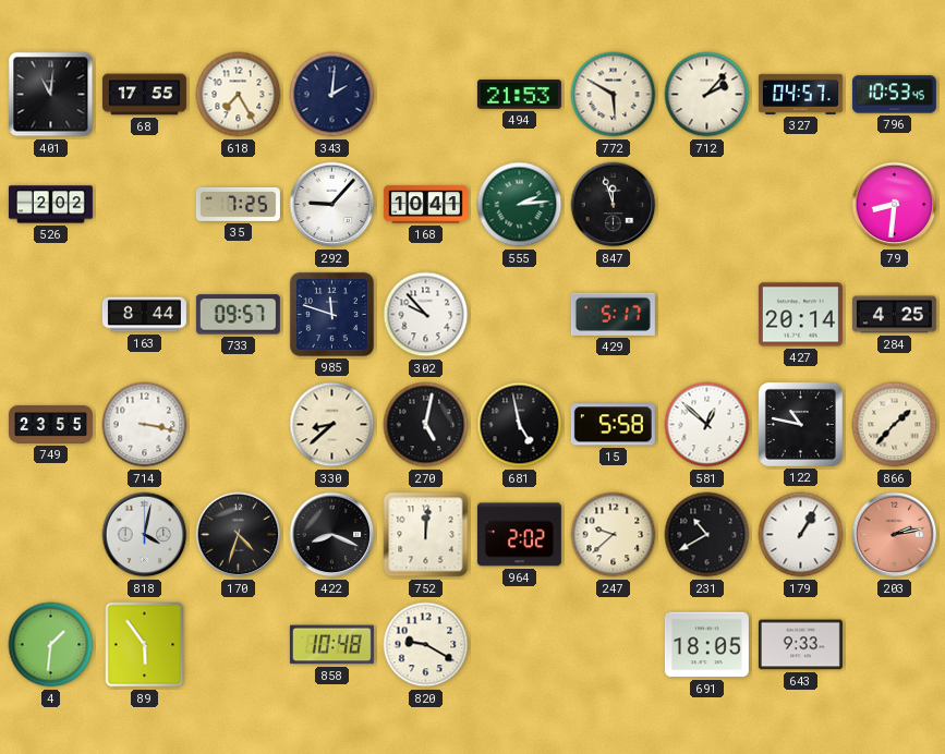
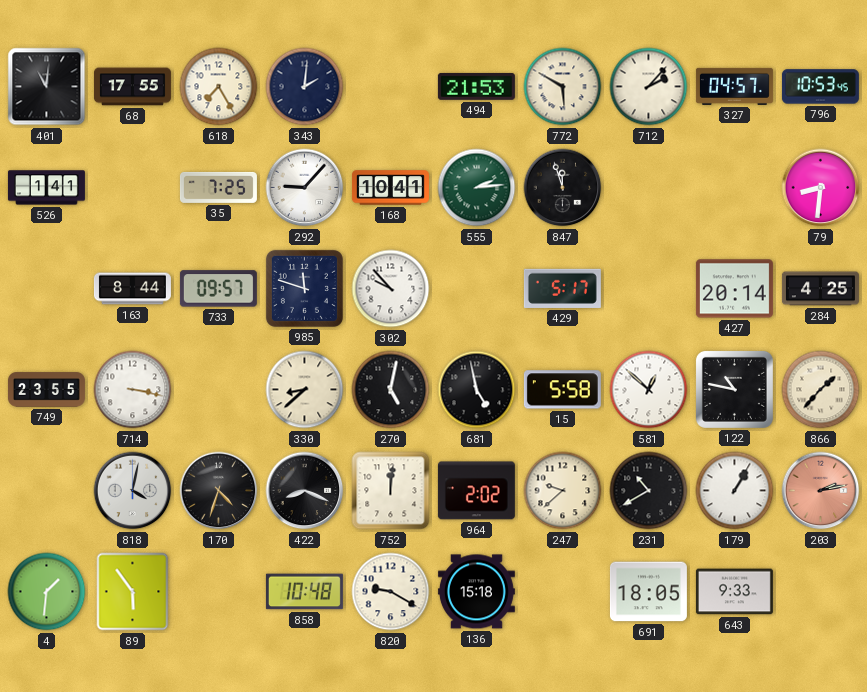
526: 2:02 -> 1:41 (46, 188)
136: none -> 15:18 (476, 592)
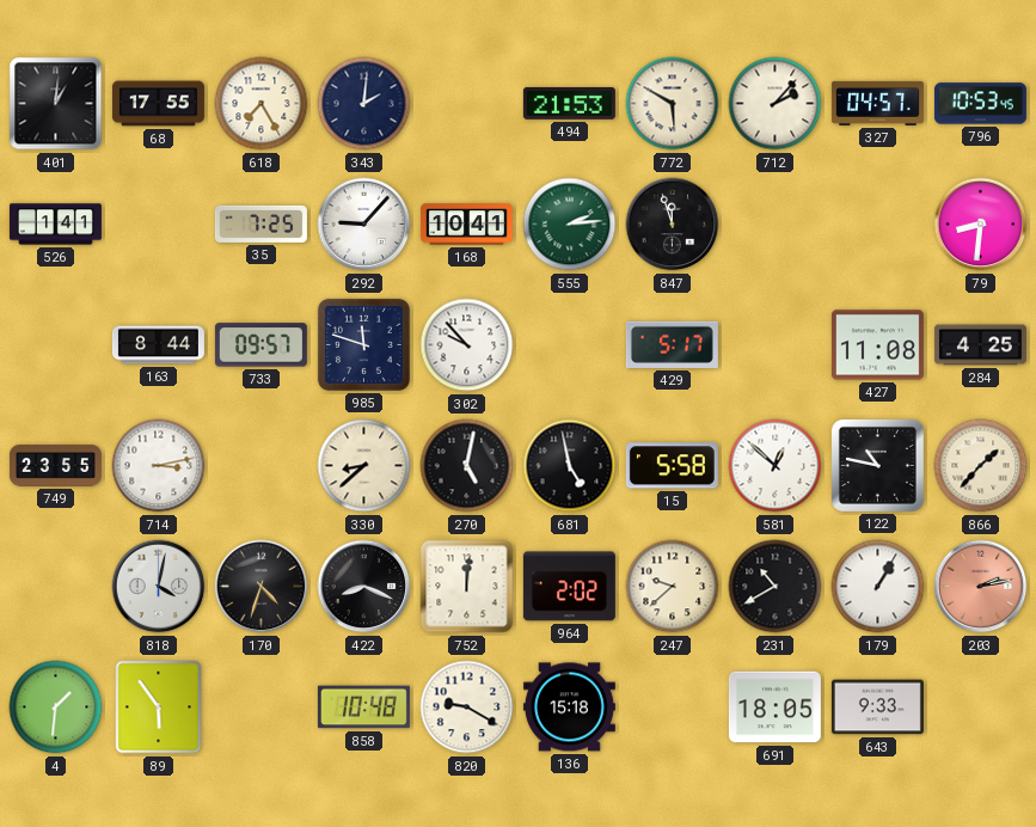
401: 11:01 -> 1:01 (56, 104)
427: 20:14 -> 11:08 (877, 345)
714: 3:17 -> 3:13 (159, 466)
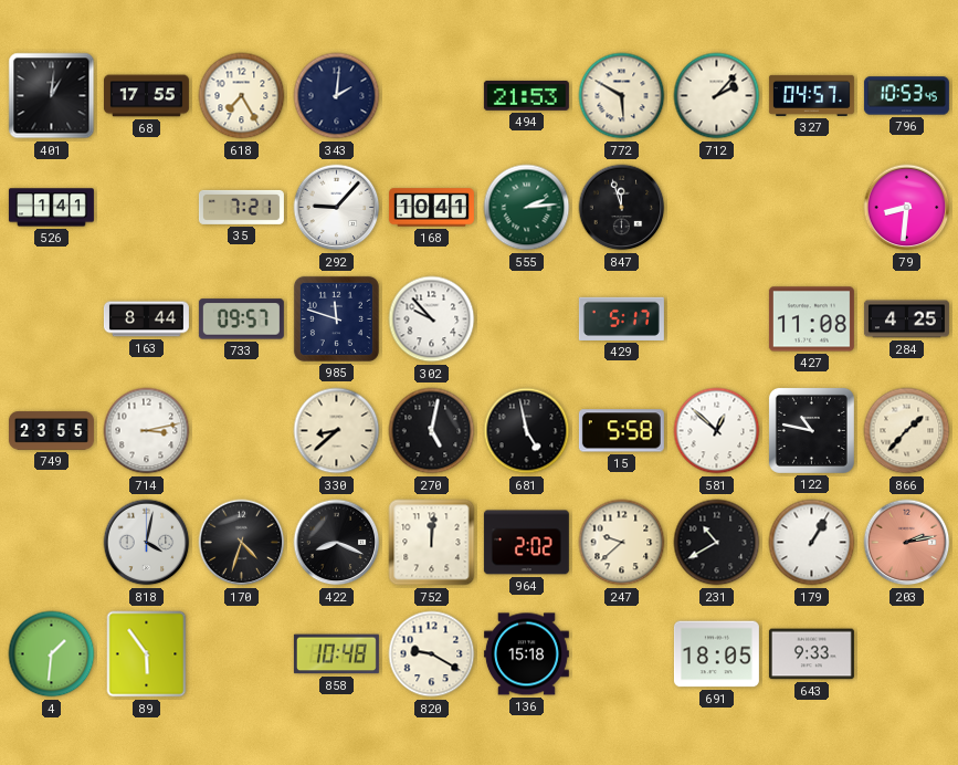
35: 7:25 -> 7:21 (241, 207)
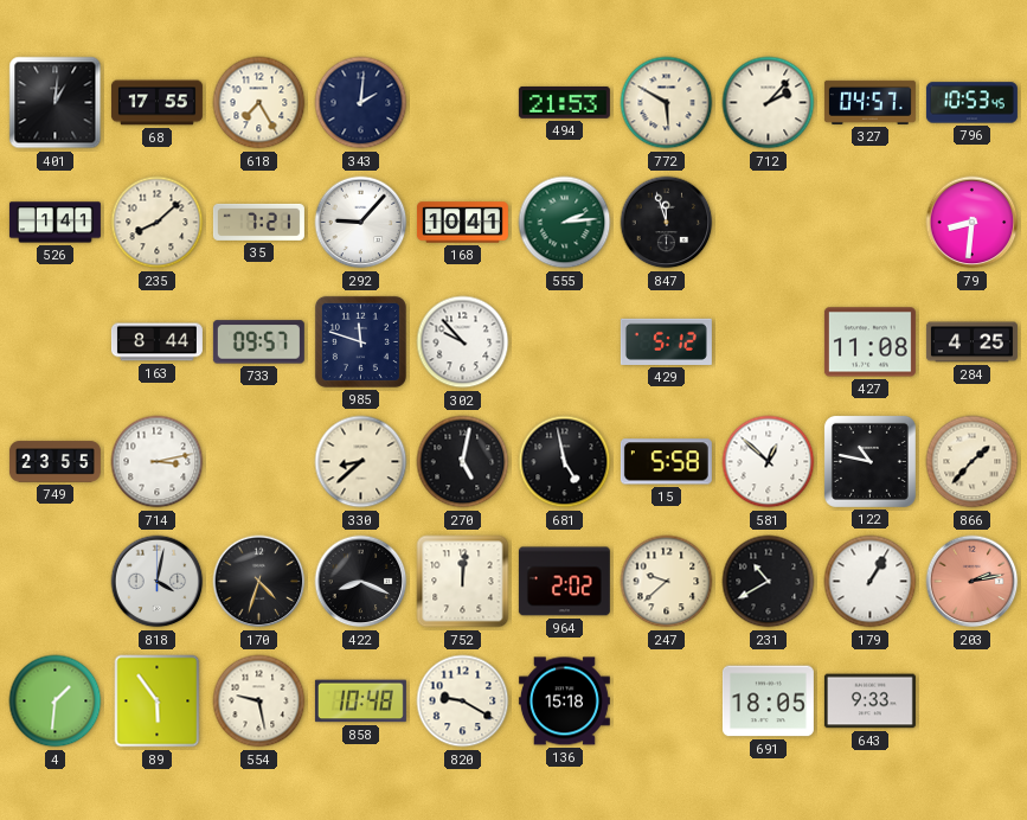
235: none -> 8:08 (158, 223)
429: 5:17 -> 5:12 (666, 341)
554: none -> 9:28 (259, 702)
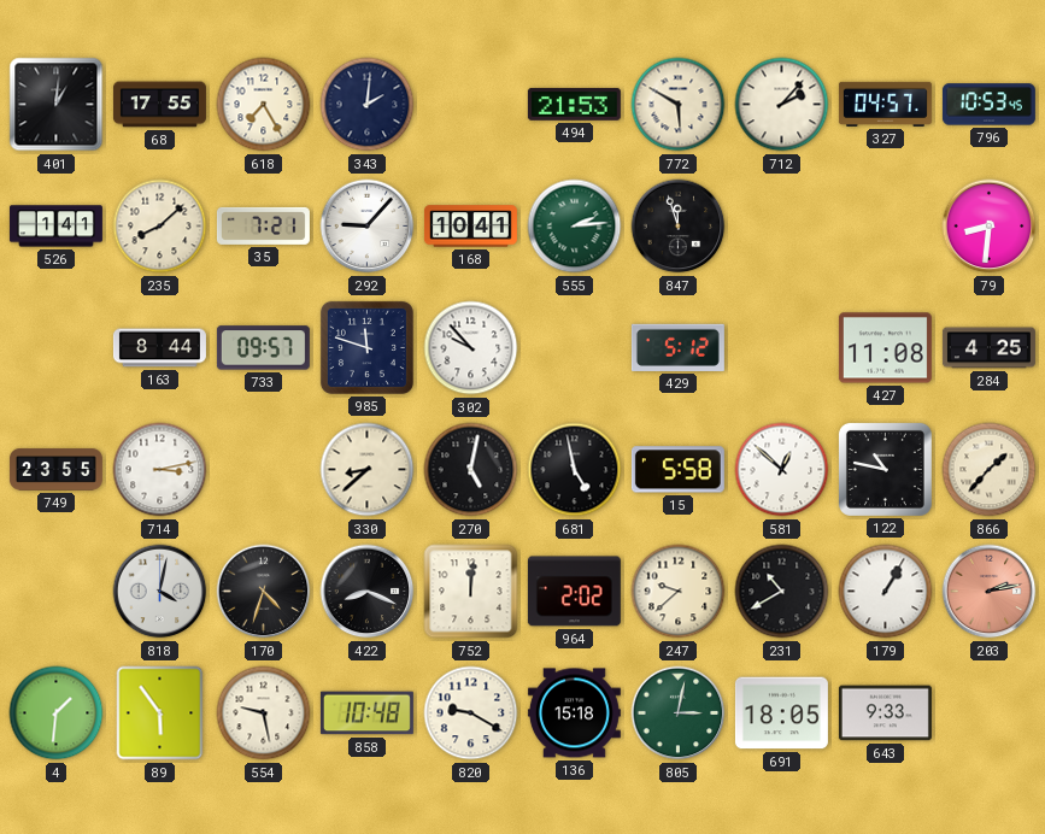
805: none -> 3:02 (679, 713)
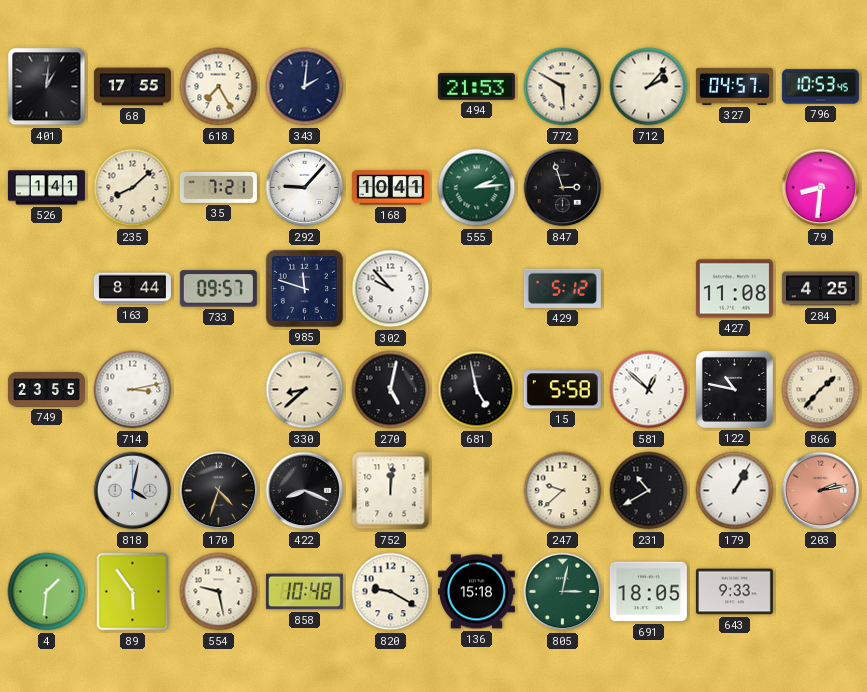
847: 11:57 -> 2:57 (563, 188)
964: 2:02 -> none (574, 592)
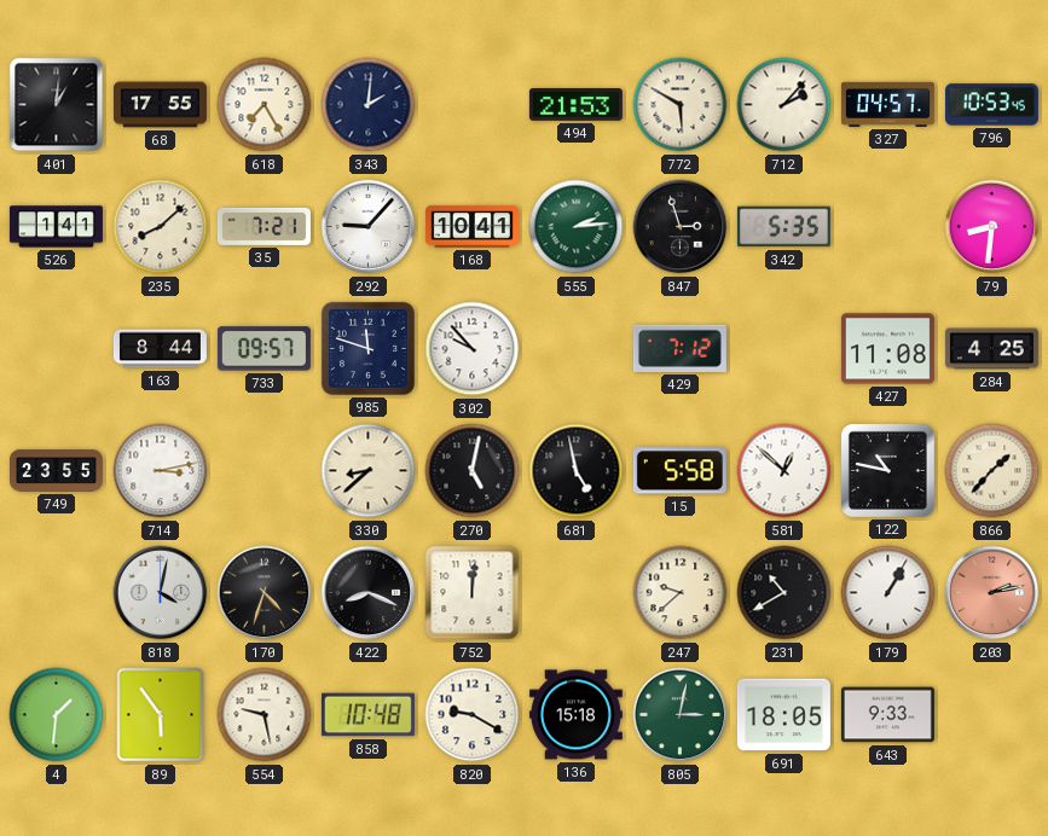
342: none -> 5:35 (783, 227)
429: 5:12 -> 7:12 (679, 348)
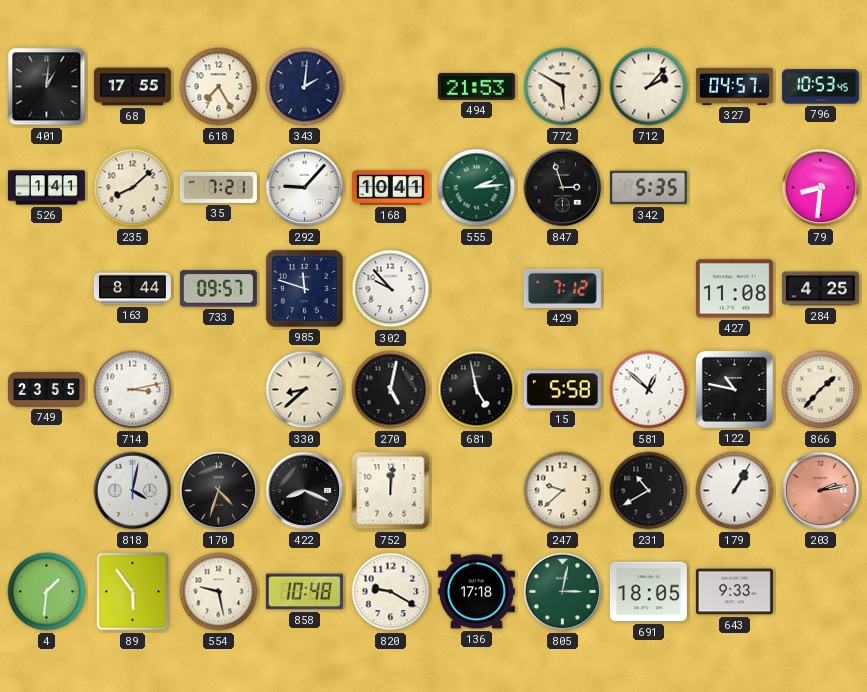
136: 15:18 -> 17:18 (476, 592)
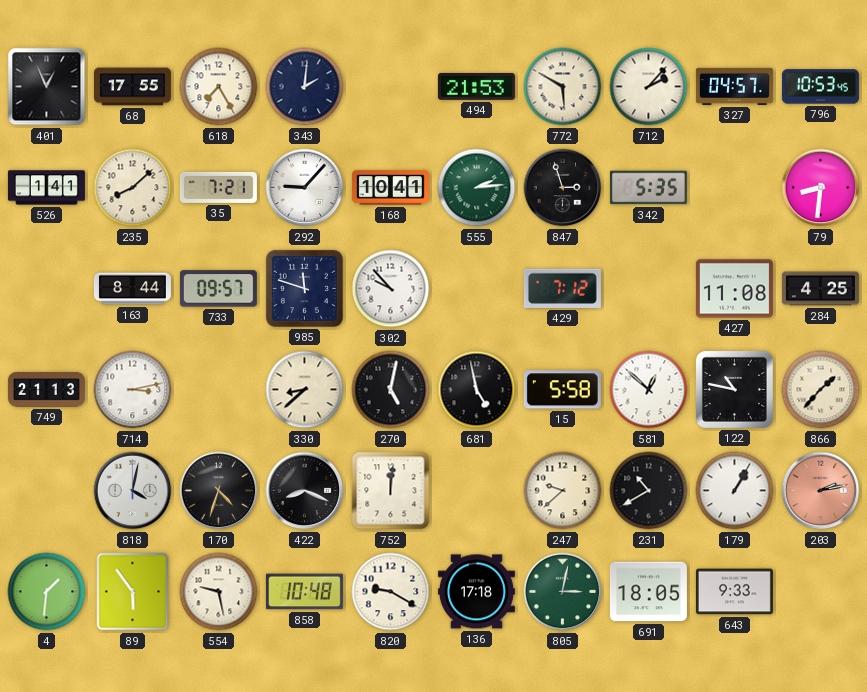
401: 1:01 -> 12:56 (47, 87)
749: 23:55 -> 21:13 (46, 390)
